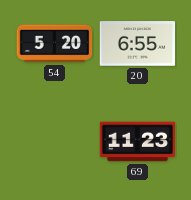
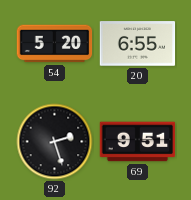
92: none -> 2:27 (55, 142)
69: 11:23 -> 9:51 (138, 142)
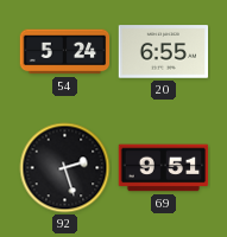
54: 5:20 -> 5:24 (65, 52)
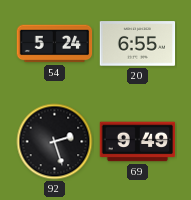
69: 9:51 -> 9:49 (138, 142)
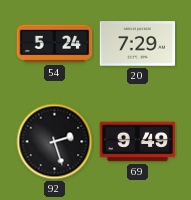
20: 6:55 -> 7:29 (138, 44)
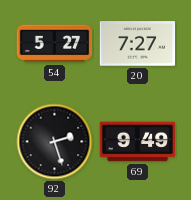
54: 5:24 -> 5:27 (55, 44)
20: 7:29 -> 7:27 (138, 44)
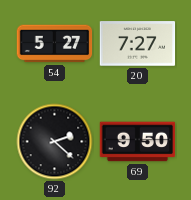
92: 2:27 -> 2:22 (55, 142)
69: 9:49 -> 9:50 (138, 142)
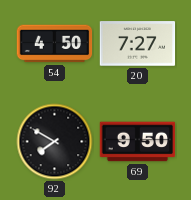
54: 5:27 -> 4:50 (55, 44)
92: 2:22 -> 7:50 (55, 142)
